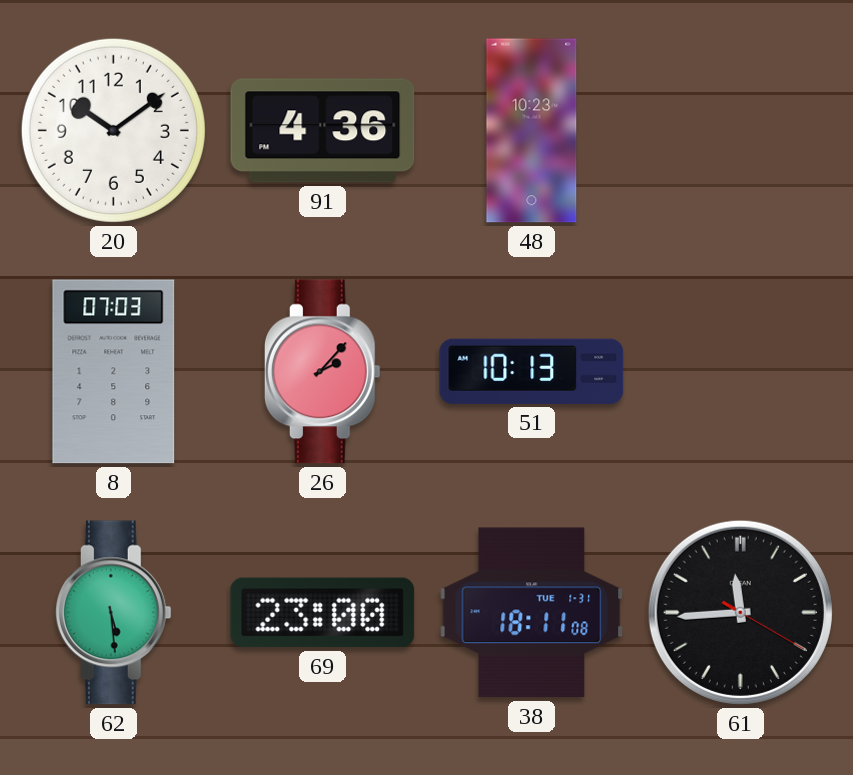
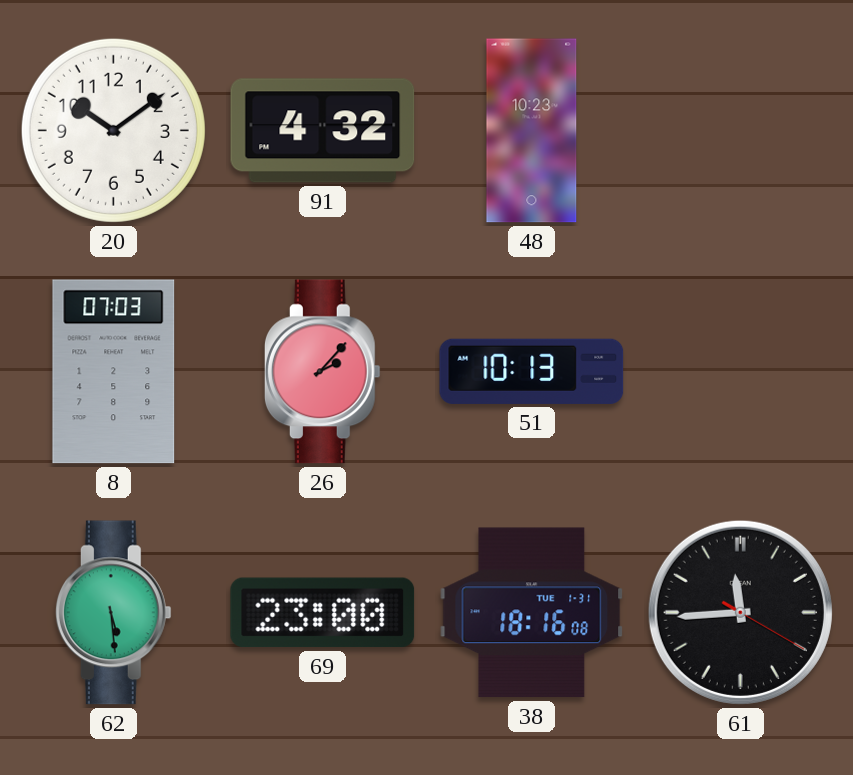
91: 4:36 -> 4:32 (323, 131)
38: 18:11 -> 18:16 (532, 613)
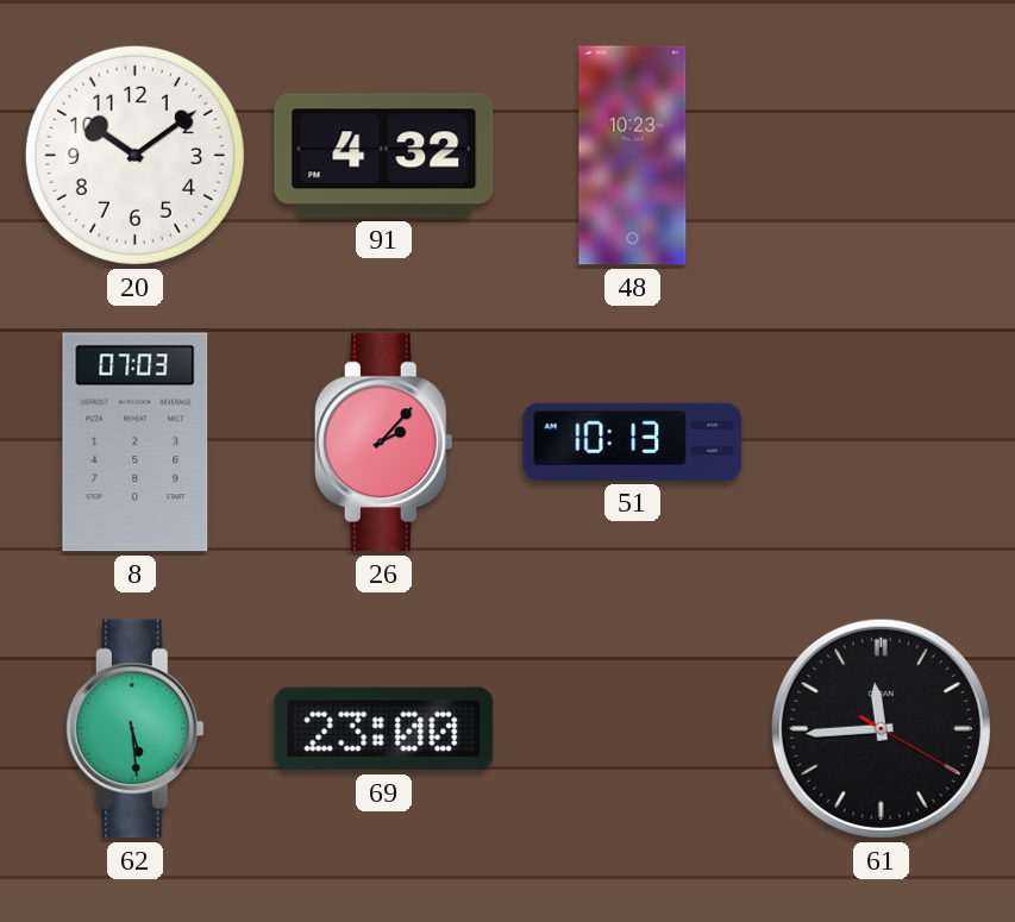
38: 18:16 -> none (532, 613)
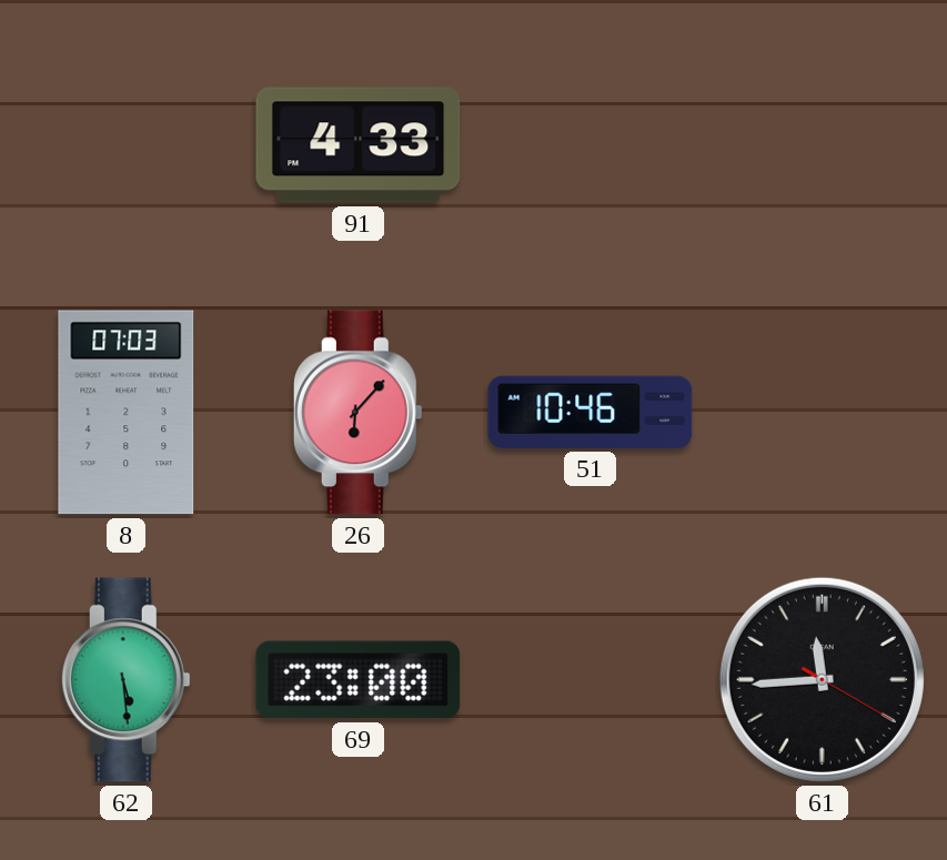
20: 10:09 -> none (134, 155)
91: 4:32 -> 4:33 (359, 145)
48: 10:23 -> none (633, 156)
26: 2:07 -> 6:07 (357, 413)
51: 10:13 -> 10:46 (591, 412)
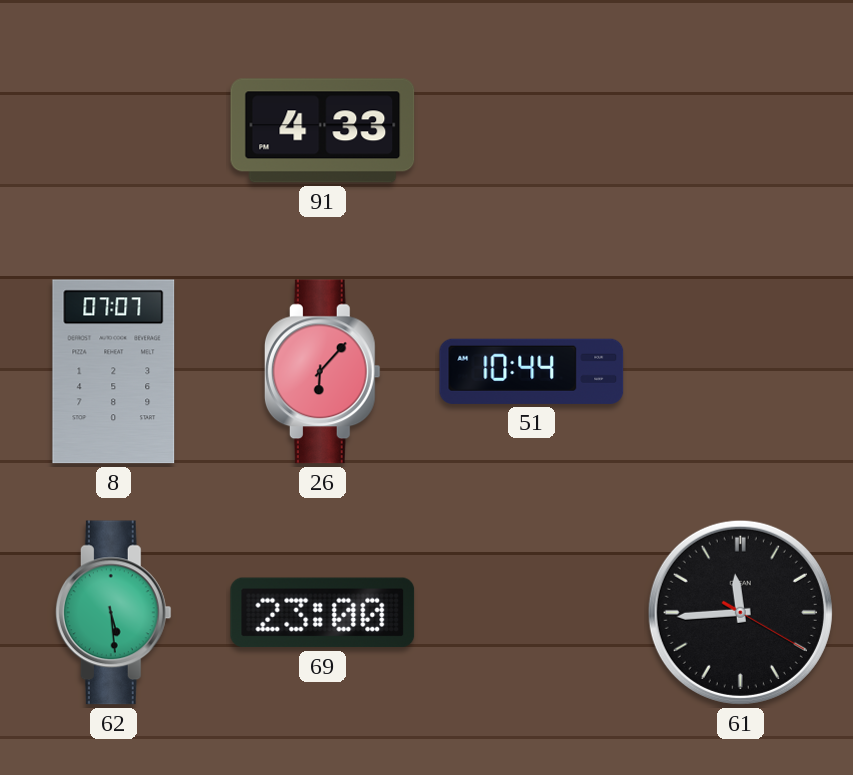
8: 07:03 -> 07:07 (114, 372)
51: 10:46 -> 10:44 (532, 371)
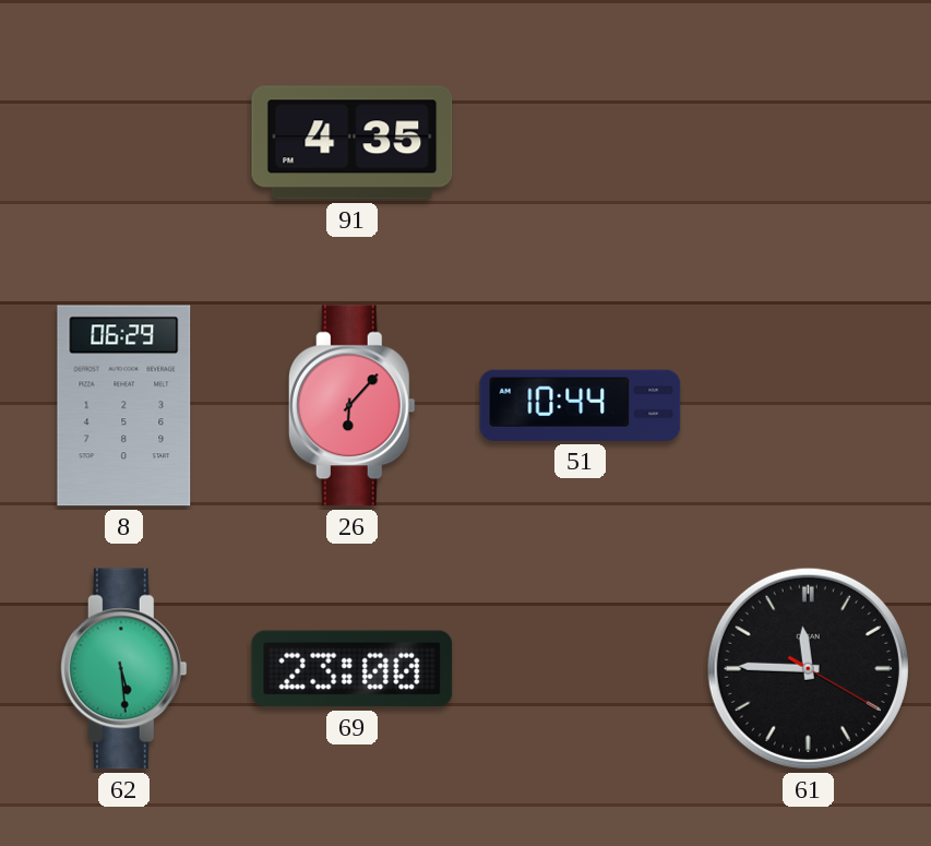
91: 4:33 -> 4:35 (353, 143)
8: 07:07 -> 06:29 (124, 406)
61: 11:44 -> 11:45 (808, 668)
